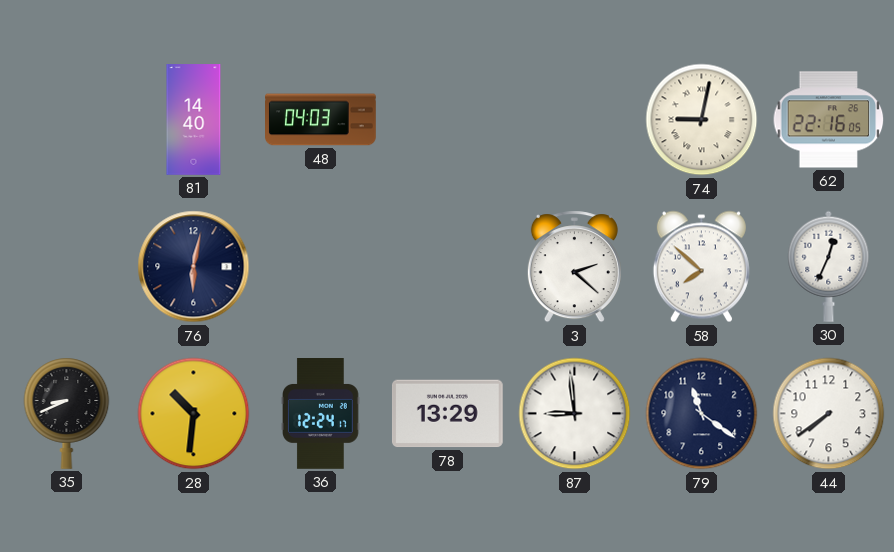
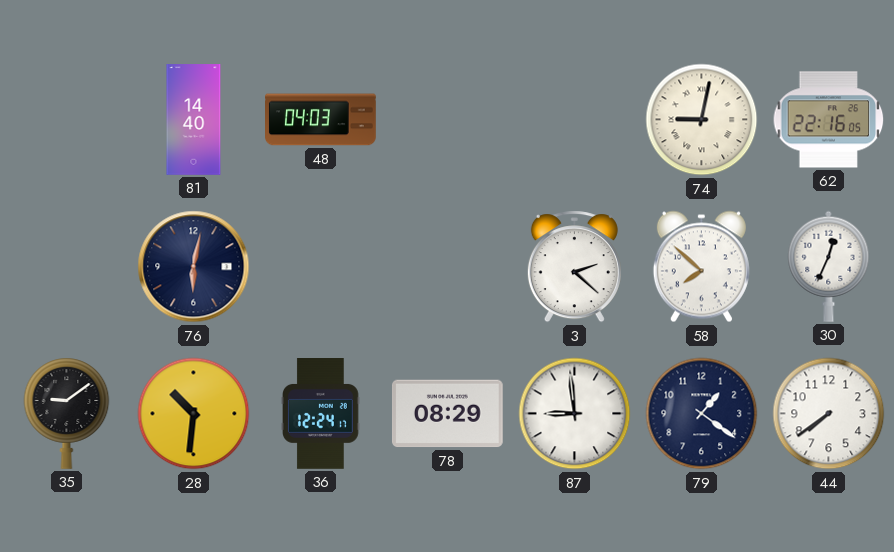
35: 8:41 -> 9:09 (67, 413)
78: 13:29 -> 08:29 (447, 414)
79: 11:21 -> 1:21 (702, 414)
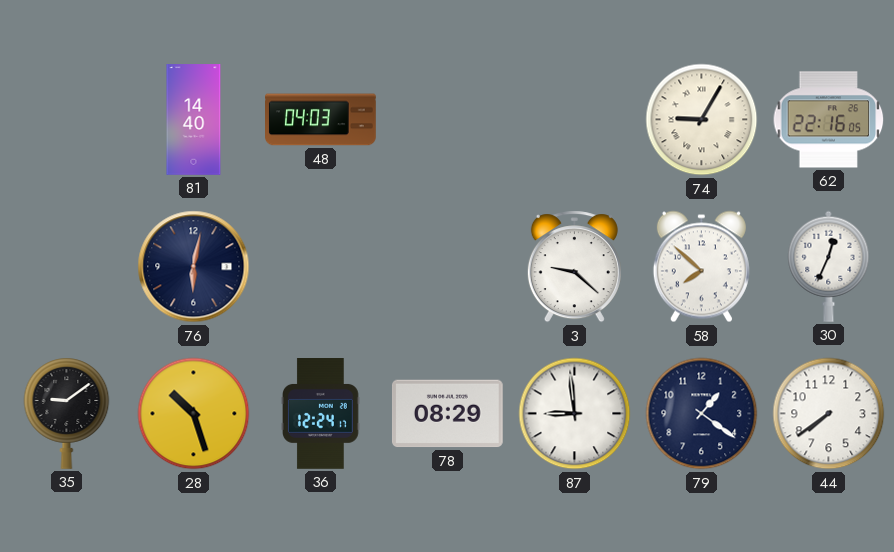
74: 9:02 -> 9:05 (702, 120)
3: 2:22 -> 9:22 (574, 267)
28: 10:31 -> 10:27 (194, 414)
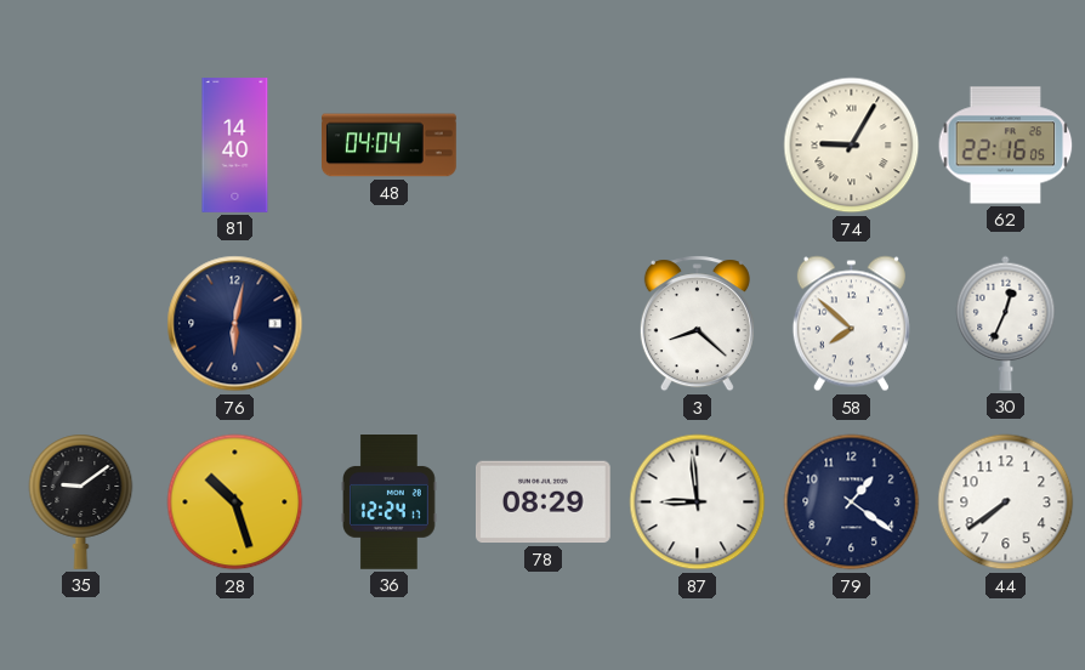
48: 04:03 -> 04:04 (390, 146)
3: 9:22 -> 8:22 (697, 324)
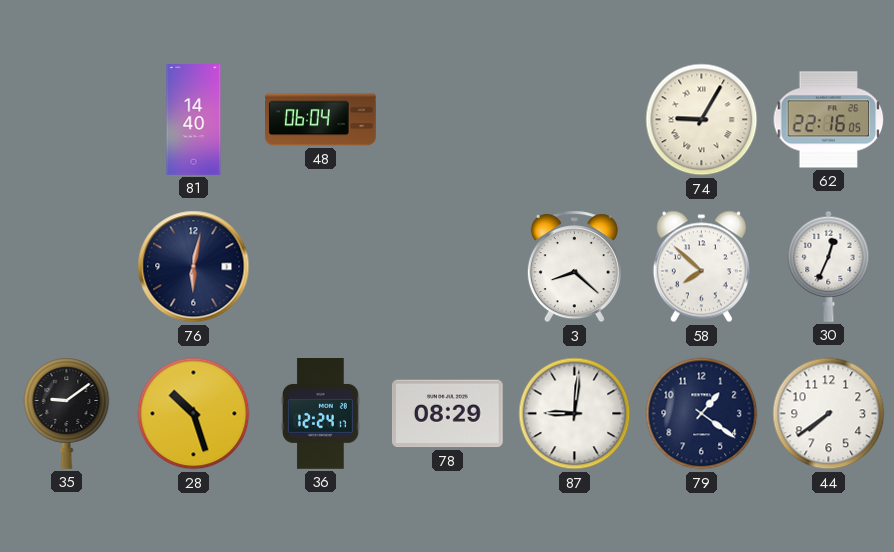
48: 04:04 -> 06:04 (321, 120)
87: 8:59 -> 9:01 (575, 414)
